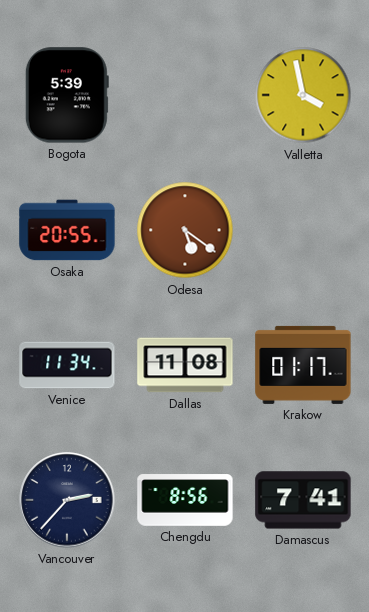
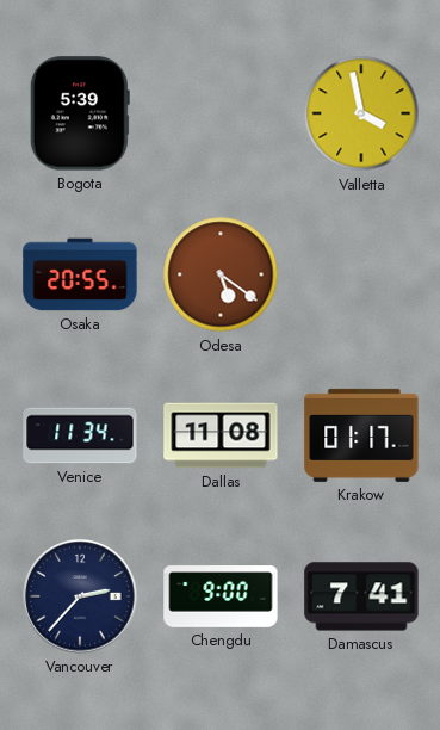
Chengdu: 8:56 -> 9:00 (221, 596)
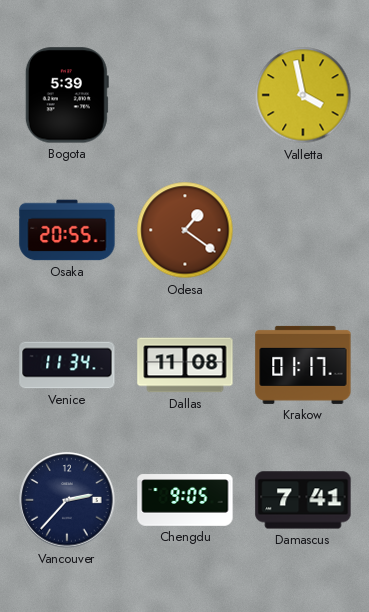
Odesa: 5:21 -> 1:21 (185, 230)
Chengdu: 9:00 -> 9:05 (185, 500)
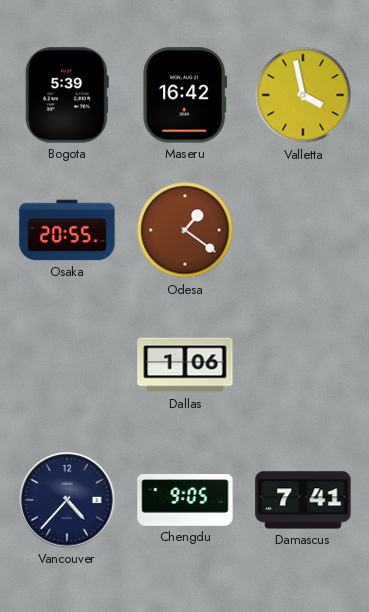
Maseru: none -> 16:42 (185, 95)
Venice: 11:34 -> none (67, 365)
Dallas: 11:08 -> 1:06 (185, 365)
Krakow: 01:17 -> none (303, 365)
Vancouver: 2:37 -> 4:37 (67, 500)
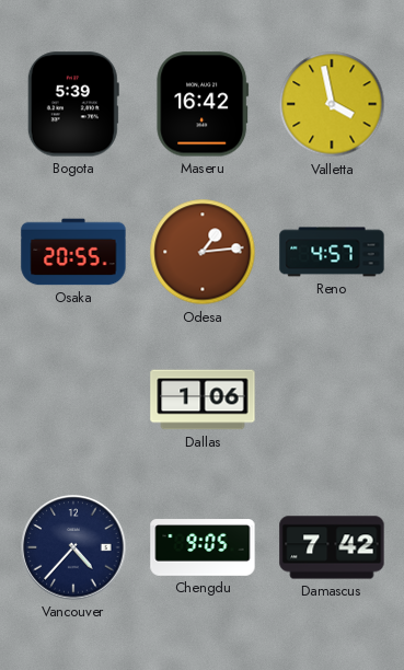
Odesa: 1:21 -> 1:14 (203, 252)
Reno: none -> 4:57 (332, 252)
Damascus: 7:41 -> 7:42 (332, 547)
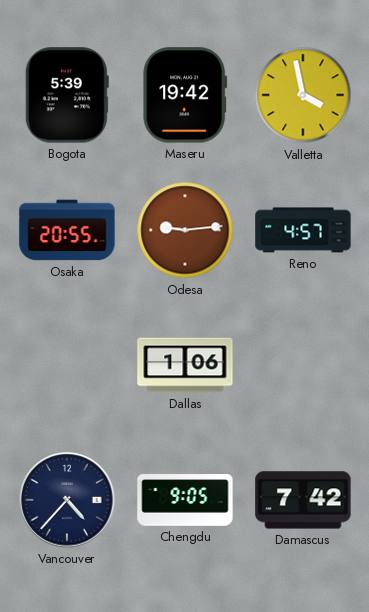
Maseru: 16:42 -> 19:42 (185, 95)
Odesa: 1:14 -> 9:14 (185, 230)
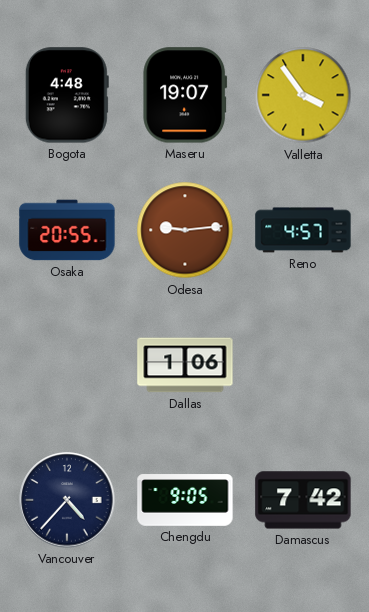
Bogota: 5:39 -> 4:48 (67, 95)
Maseru: 19:42 -> 19:07 (185, 95)
Valletta: 3:58 -> 3:54 (303, 95)
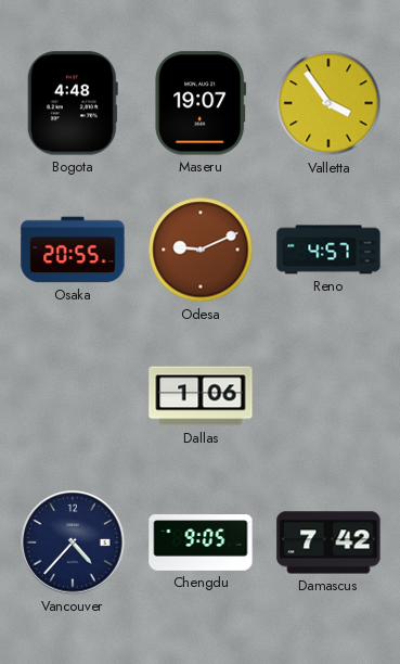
Odesa: 9:14 -> 9:11 (201, 250)
